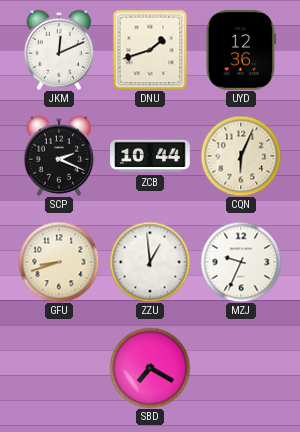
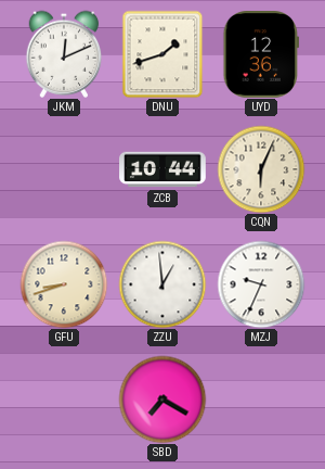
SCP: 2:19 -> none (59, 156)
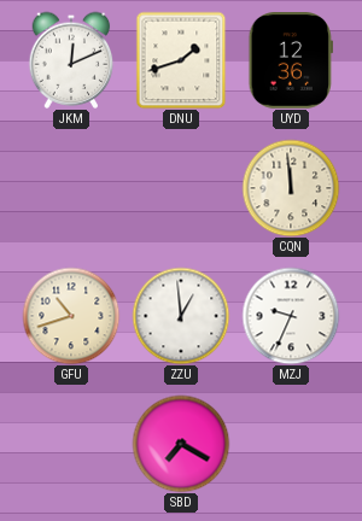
ZCB: 10:44 -> none (162, 169)
CQN: 6:04 -> 11:59 (291, 188)
GFU: 8:42 -> 10:42 (71, 316)
